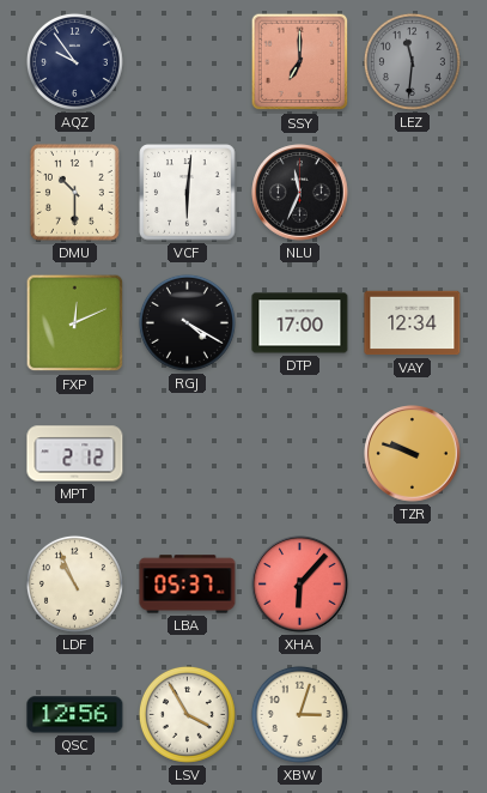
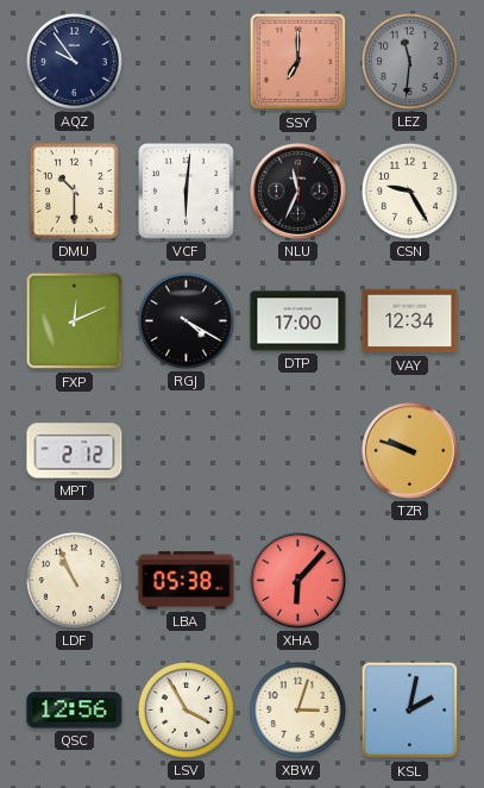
CSN: none -> 9:25 (409, 190)
LBA: 05:37 -> 05:38 (187, 581)
KSL: none -> 2:02 (410, 711)
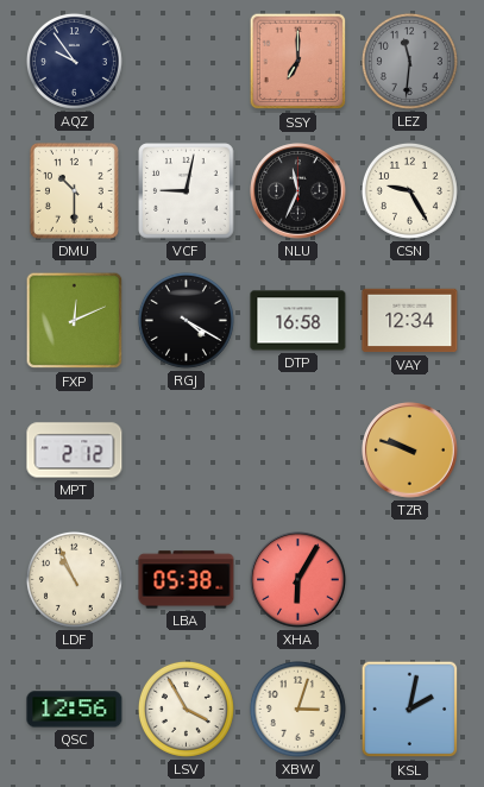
VCF: 6:01 -> 9:02 (187, 191)
DTP: 17:00 -> 16:58 (298, 321)
XHA: 6:07 -> 6:05 (298, 580)
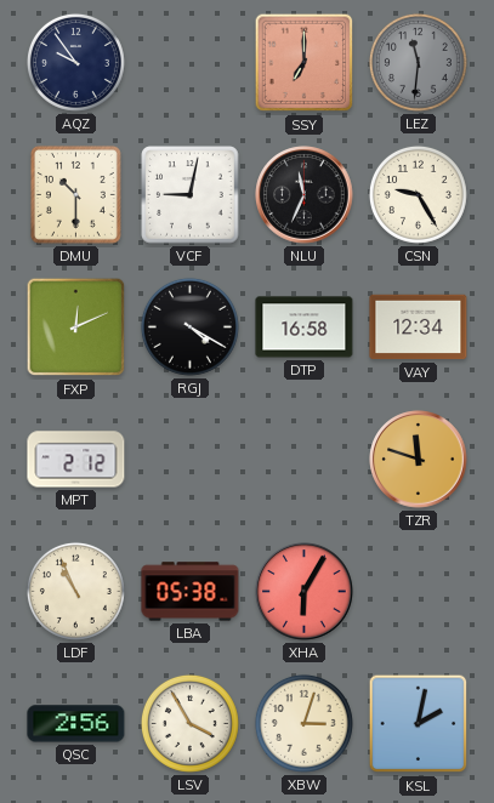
TZR: 9:48 -> 11:48 (419, 460)
QSC: 12:56 -> 2:56 (76, 724)
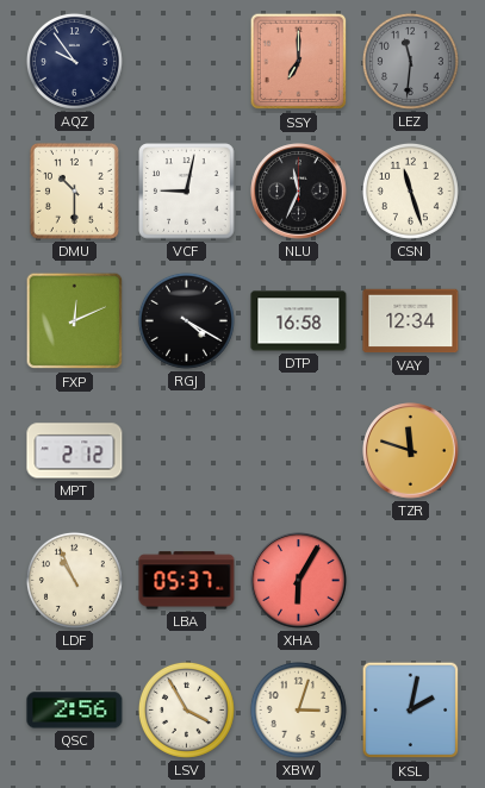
CSN: 9:25 -> 11:27 (410, 190)
LBA: 05:38 -> 05:37 (187, 581)
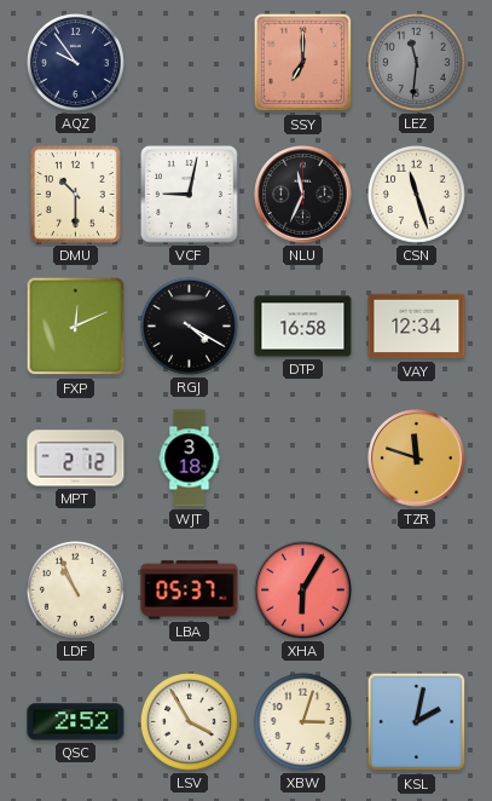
WJT: none -> 3:18 (190, 459)
QSC: 2:56 -> 2:52 (76, 722)
